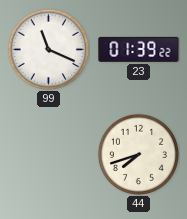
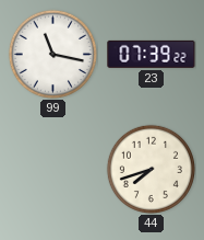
99: 11:19 -> 11:17 (52, 54)
23: 01:39 -> 07:39 (152, 54)
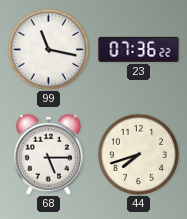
23: 07:39 -> 07:36 (139, 49)
68: none -> 5:15 (48, 154)
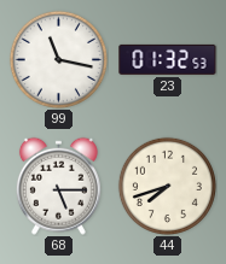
23: 07:36 -> 01:32 (168, 59)
